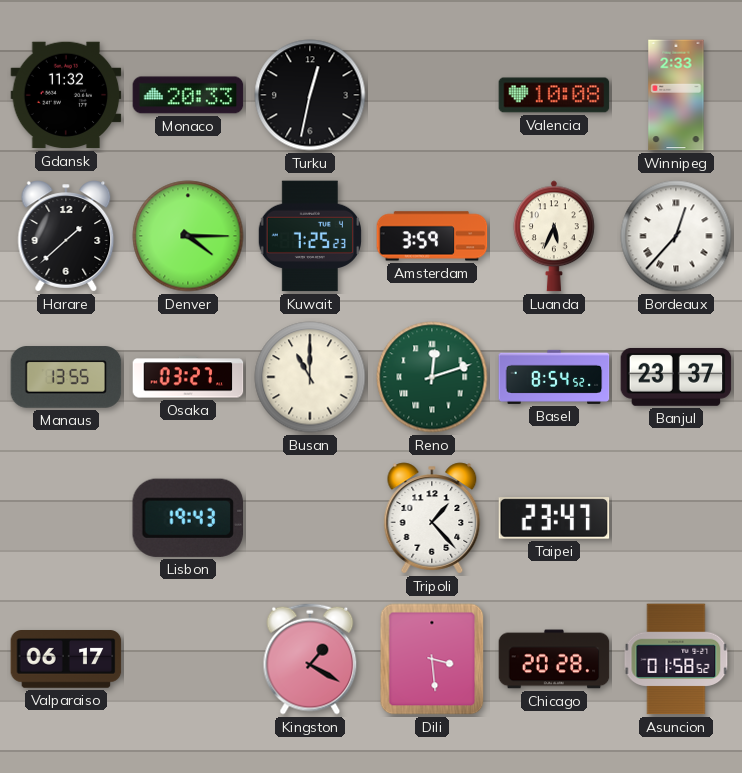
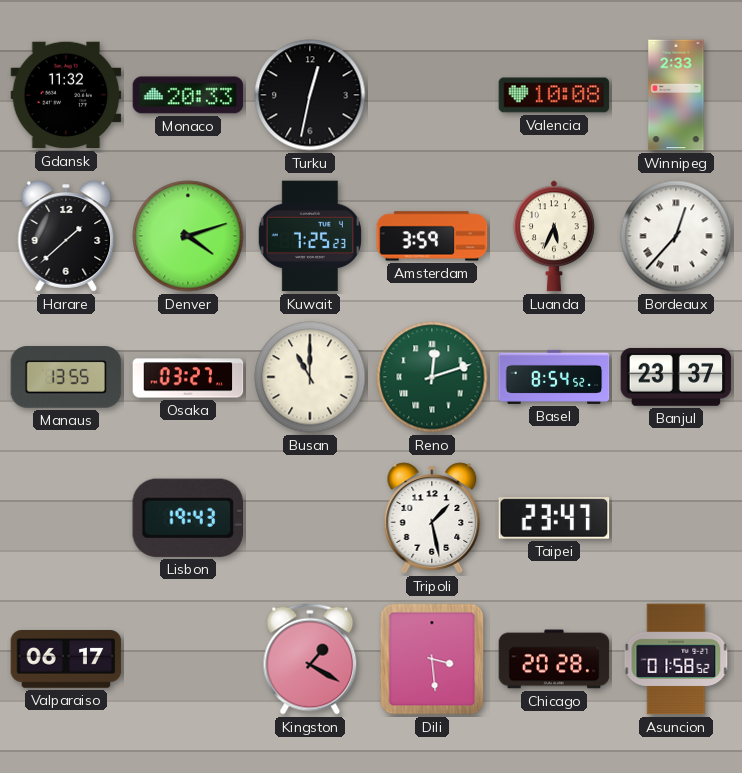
Denver: 4:15 -> 4:12 (188, 236)
Tripoli: 1:23 -> 1:28 (432, 518)
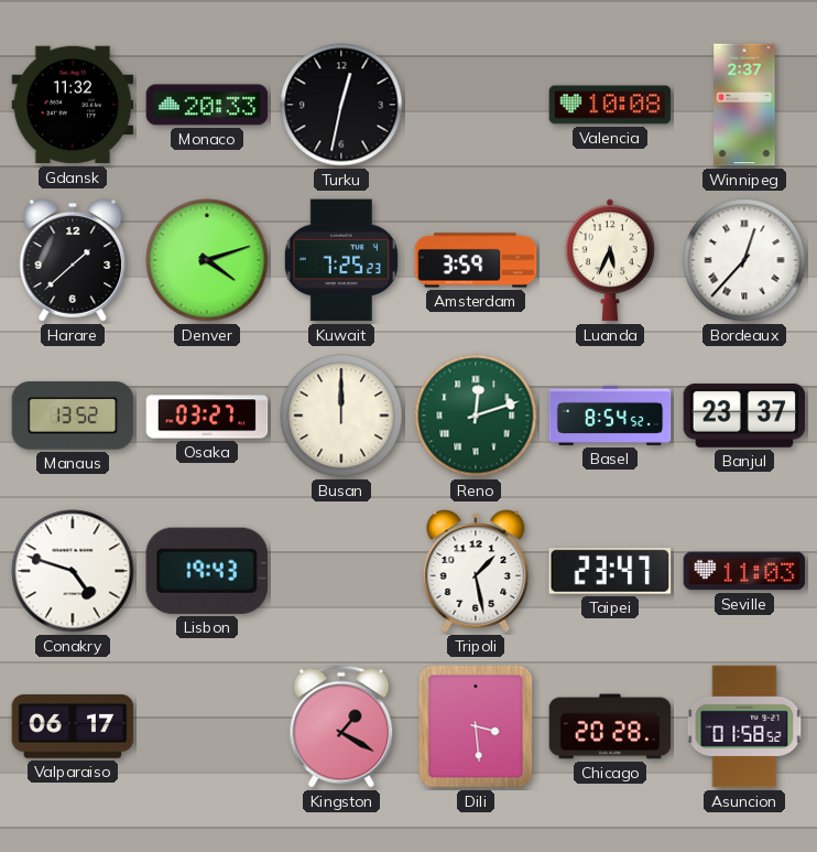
Winnipeg: 2:33 -> 2:37 (744, 105)
Manaus: 13:55 -> 13:52 (73, 416)
Busan: 11:00 -> 12:00 (341, 416)
Conakry: none -> 4:48 (73, 571)
Seville: none -> 11:03 (744, 571)
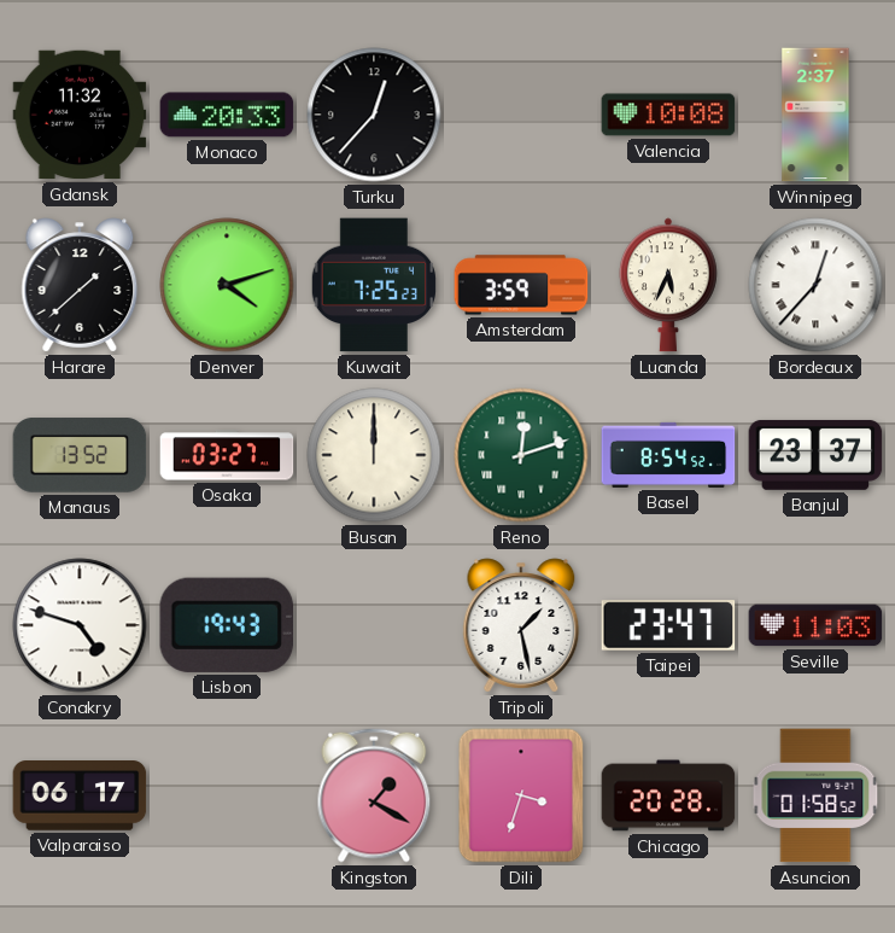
Turku: 12:32 -> 12:37 (374, 115)
Dili: 3:29 -> 3:33 (521, 795)
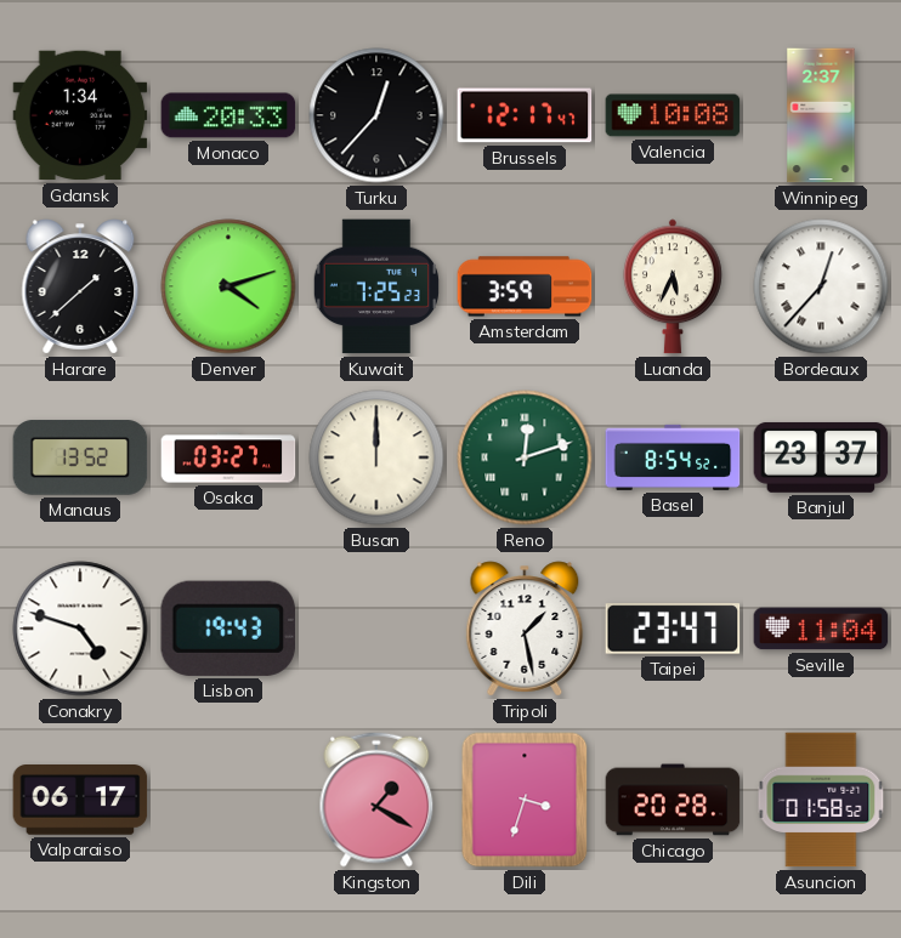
Gdansk: 11:32 -> 1:34 (80, 115)
Brussels: none -> 12:17 (525, 115)
Seville: 11:03 -> 11:04 (821, 629)
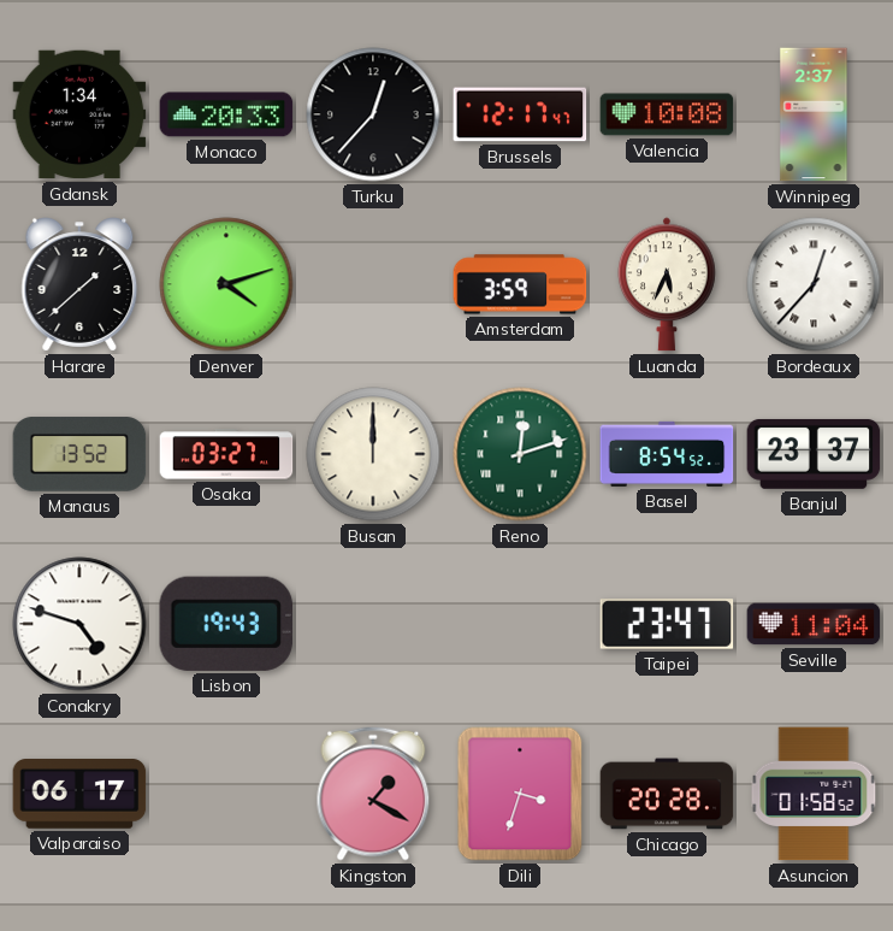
Kuwait: 7:25 -> none (376, 286)
Tripoli: 1:28 -> none (525, 629)
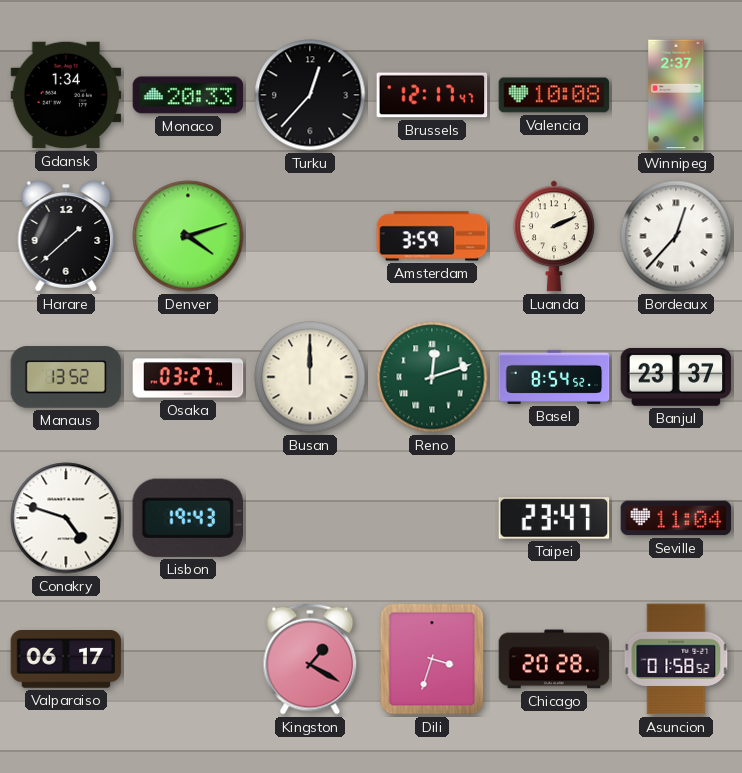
Luanda: 5:34 -> 2:11 (554, 236)
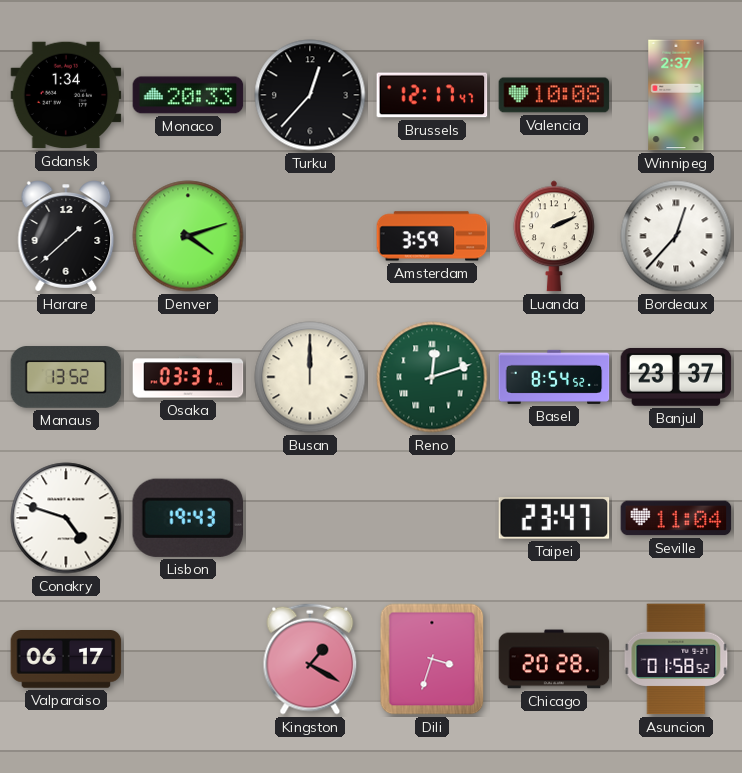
Osaka: 03:27 -> 03:31 (188, 377)
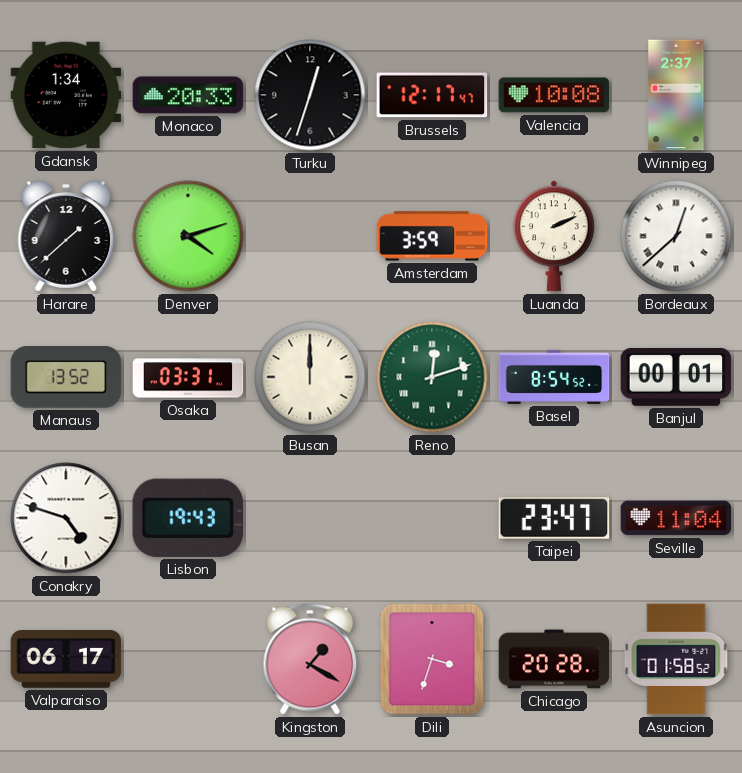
Turku: 12:37 -> 12:33 (310, 95)
Bordeaux: 12:37 -> 12:38 (676, 236)
Banjul: 23:37 -> 00:01 (676, 377)
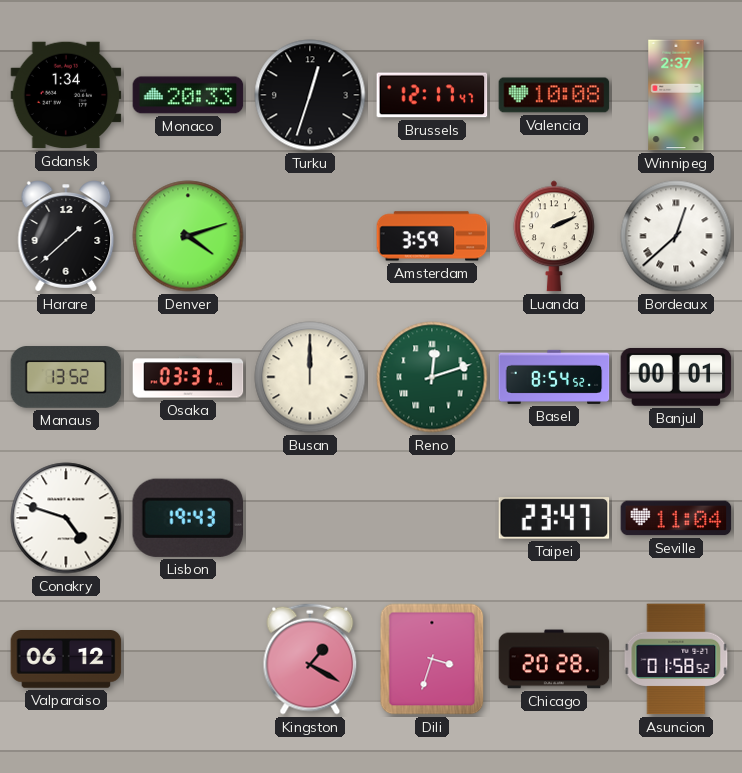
Valparaiso: 06:17 -> 06:12 (66, 660)
